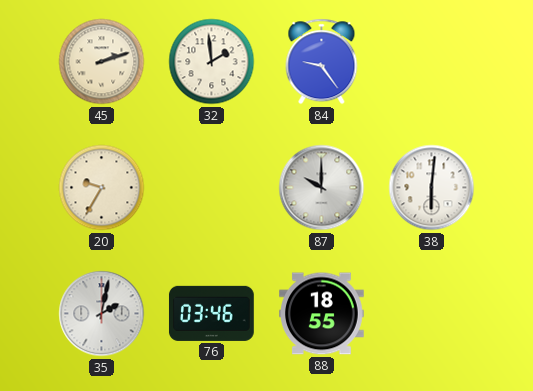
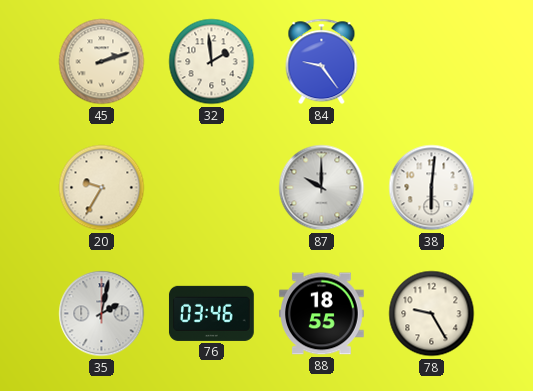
78: none -> 9:25 (432, 314)
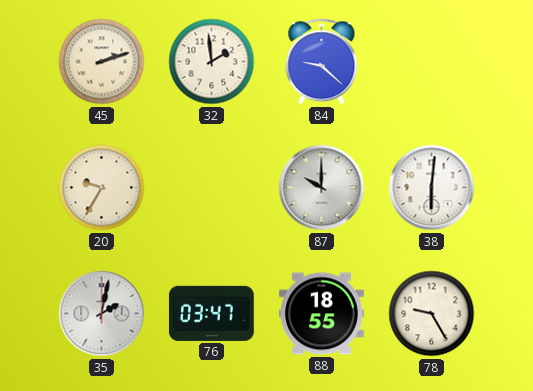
84: 9:24 -> 9:22 (322, 62)
76: 03:46 -> 03:47 (212, 313)
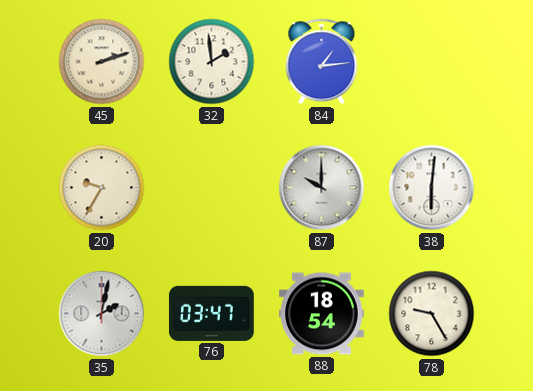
84: 9:22 -> 1:14 (322, 62)
88: 18:55 -> 18:54 (322, 314)
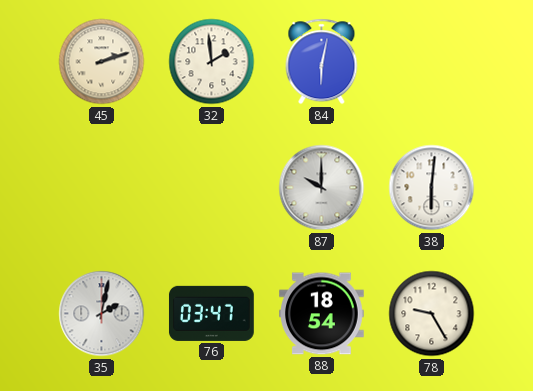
84: 1:14 -> 6:02 (322, 62)
20: 9:35 -> none (102, 188)
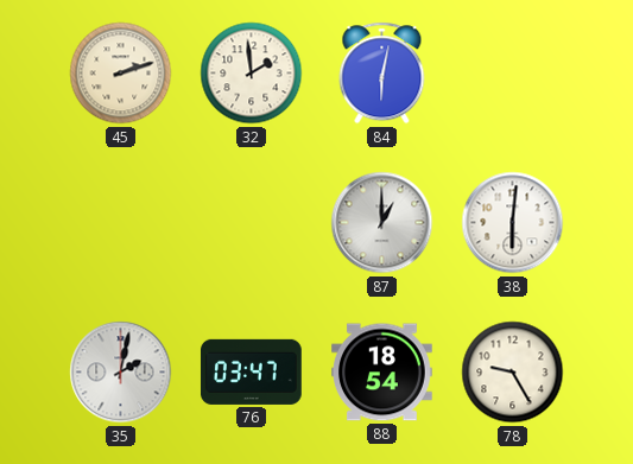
87: 10:00 -> 1:00 (382, 223)
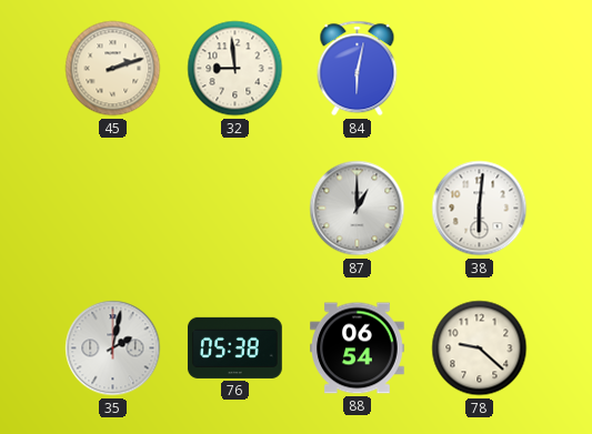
32: 1:59 -> 8:59 (235, 69)
76: 03:47 -> 05:38 (235, 347)
88: 18:54 -> 06:54 (358, 349)
78: 9:25 -> 9:22 (480, 349)
